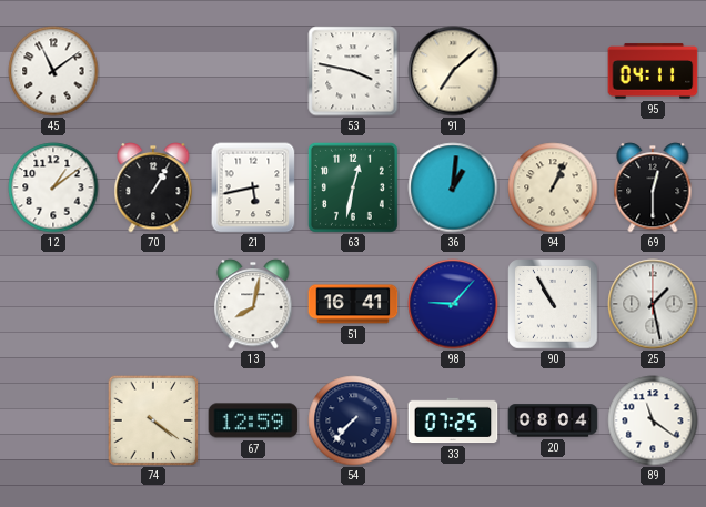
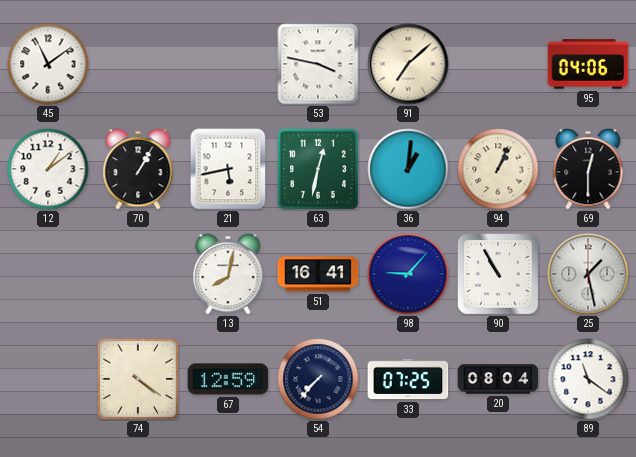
95: 04:11 -> 04:06 (588, 64)
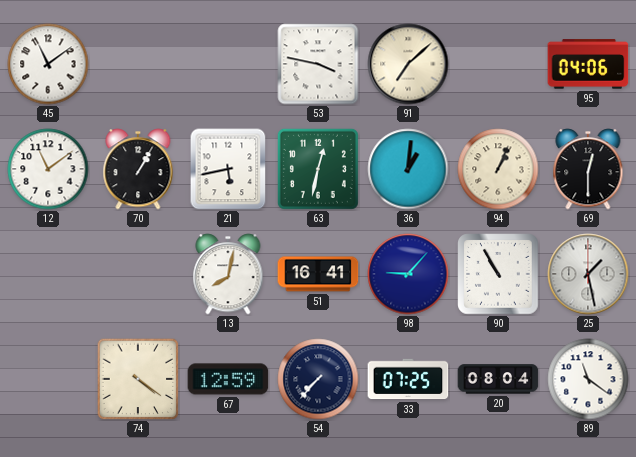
12: 1:09 -> 11:09 (48, 169)
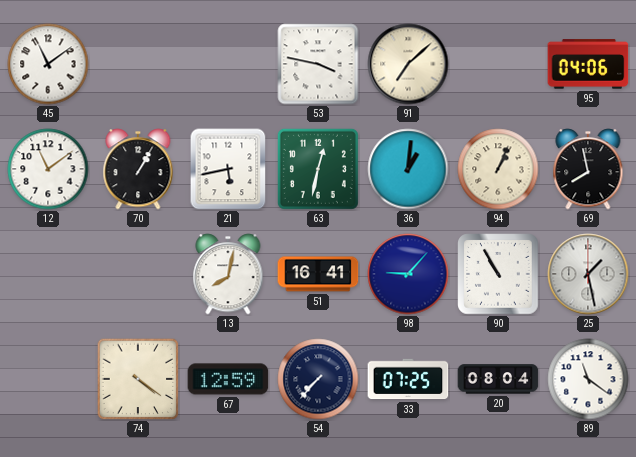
69: 12:30 -> 7:58 (588, 169)
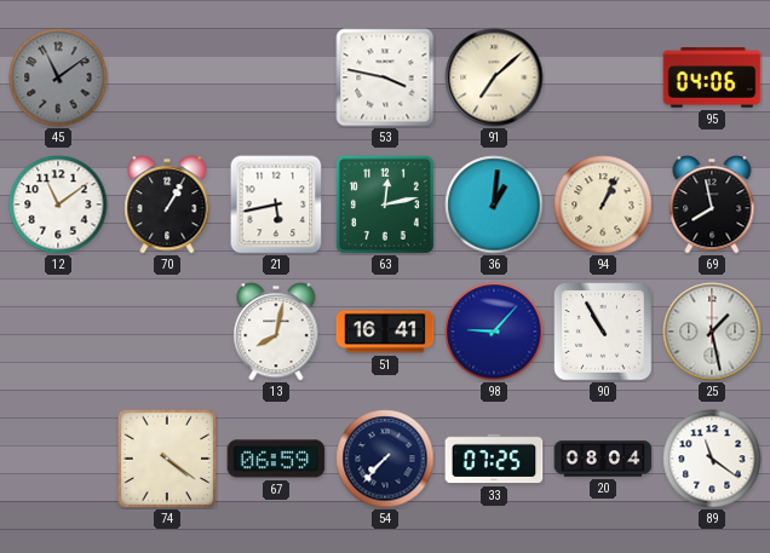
45 dial: white -> grey (58, 77)
63: 12:32 -> 12:13 (385, 205)
67: 12:59 -> 06:59 (276, 459)
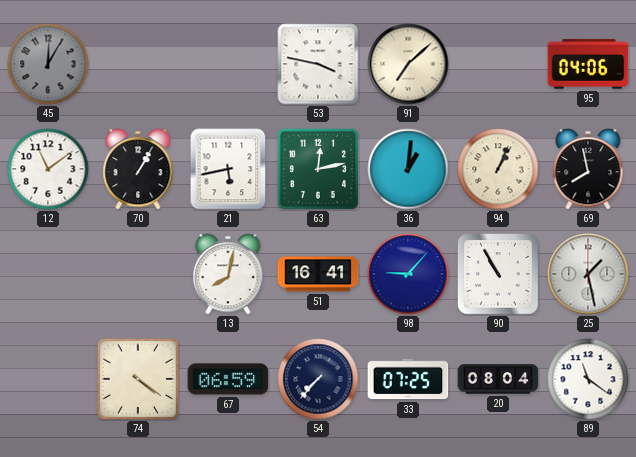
45: 11:09 -> 12:05 (48, 64)
